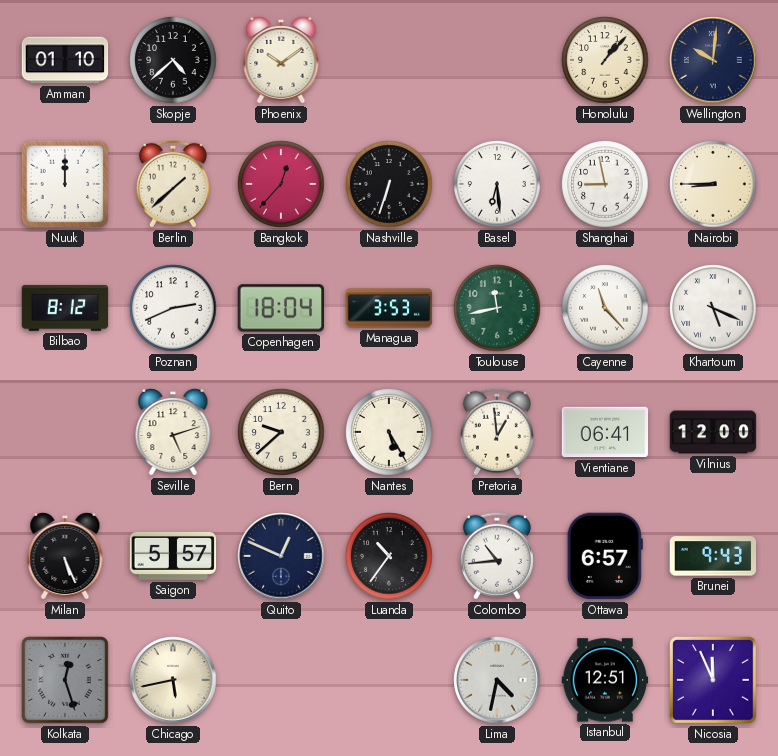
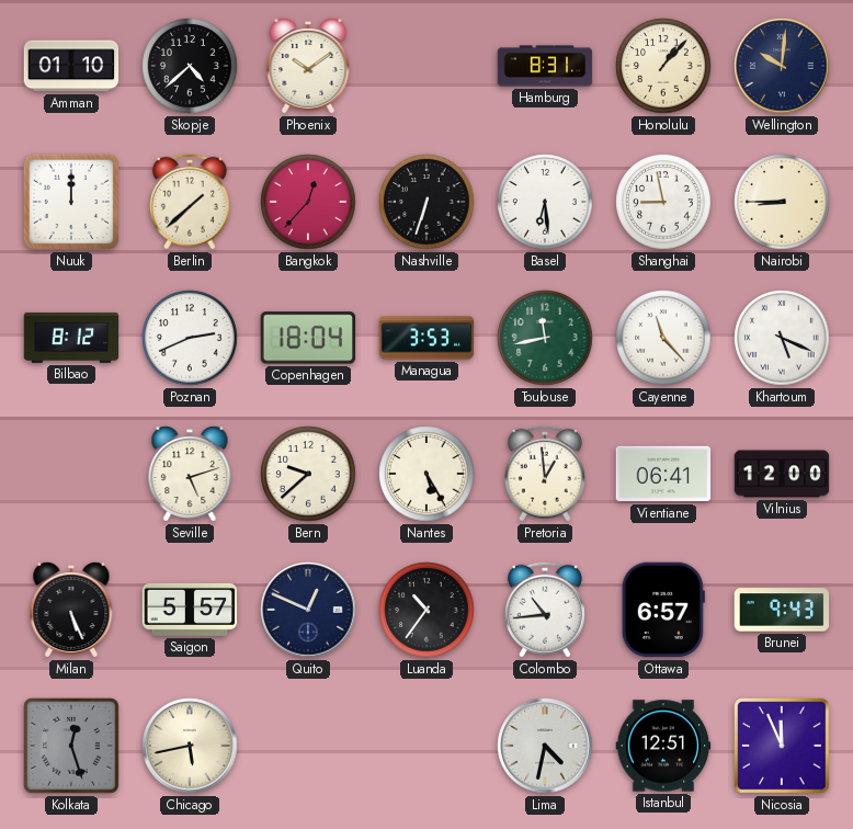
Hamburg: none -> 8:31 (545, 66)
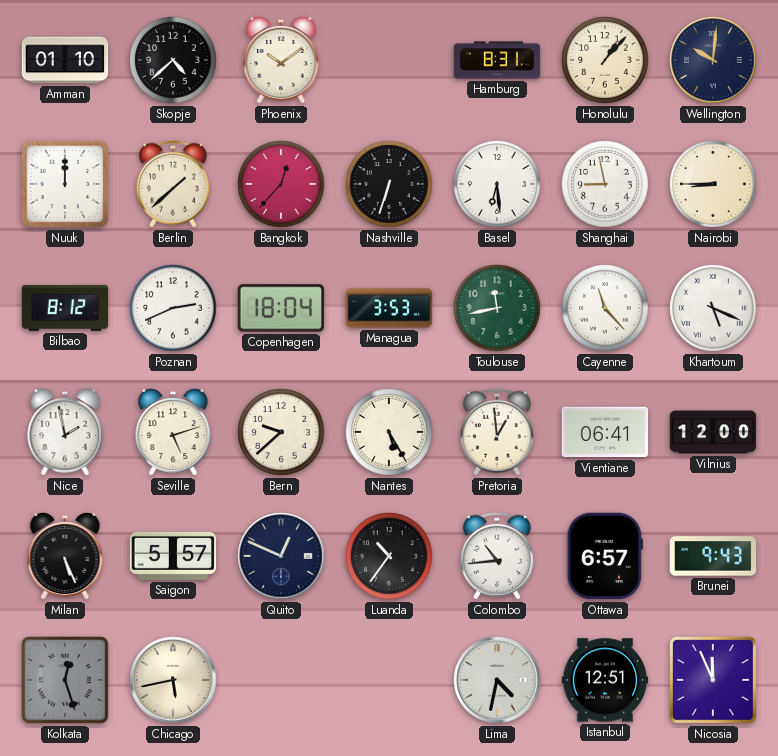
Nice: none -> 1:58 (65, 432)
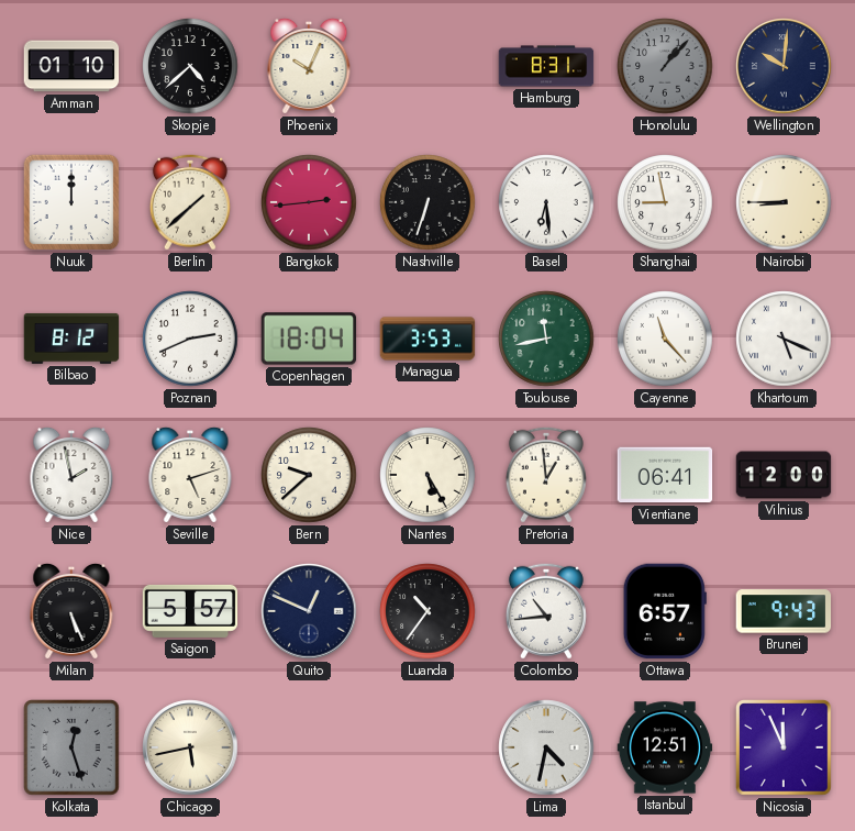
Phoenix: 10:09 -> 10:04 (309, 66)
Honolulu dial: cream -> grey (665, 66)
Bangkok: 12:37 -> 2:44 (309, 202)
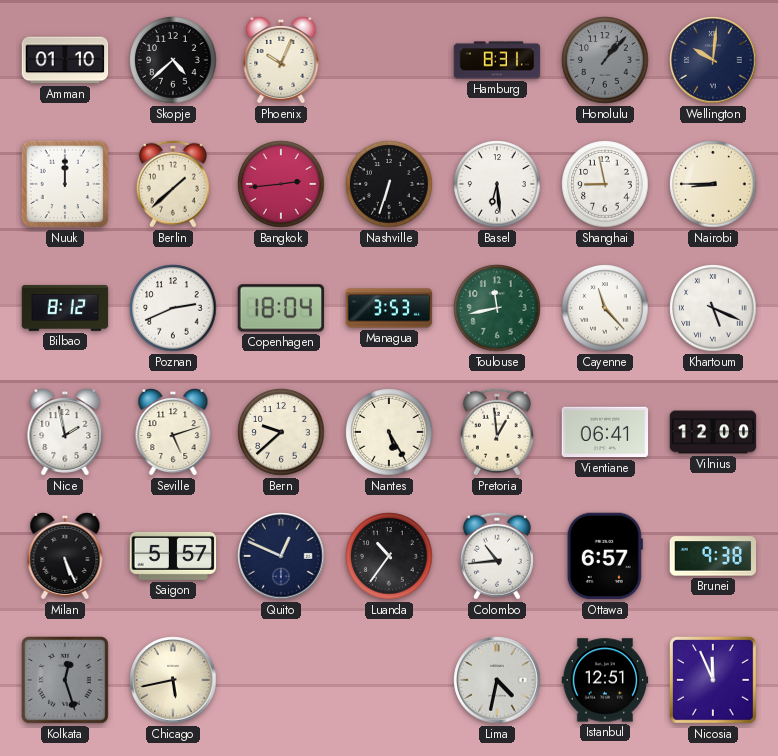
Brunei: 9:43 -> 9:38 (713, 556)
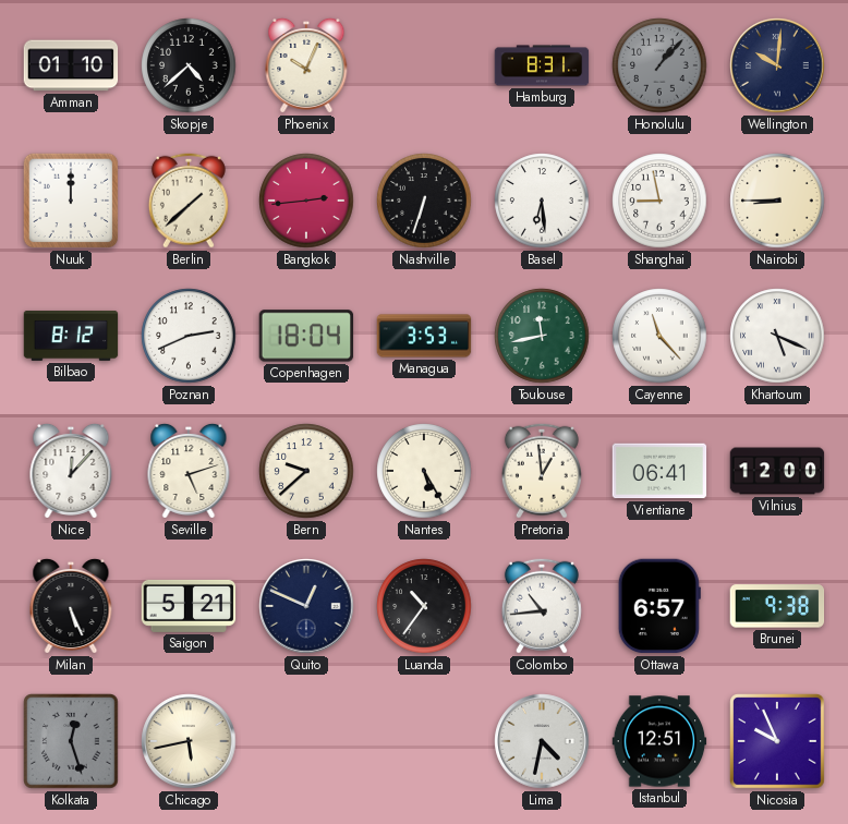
Nice: 1:58 -> 12:07 (71, 471)
Saigon: 5:57 -> 5:21 (189, 606)
Nicosia: 11:56 -> 9:56 (778, 742)
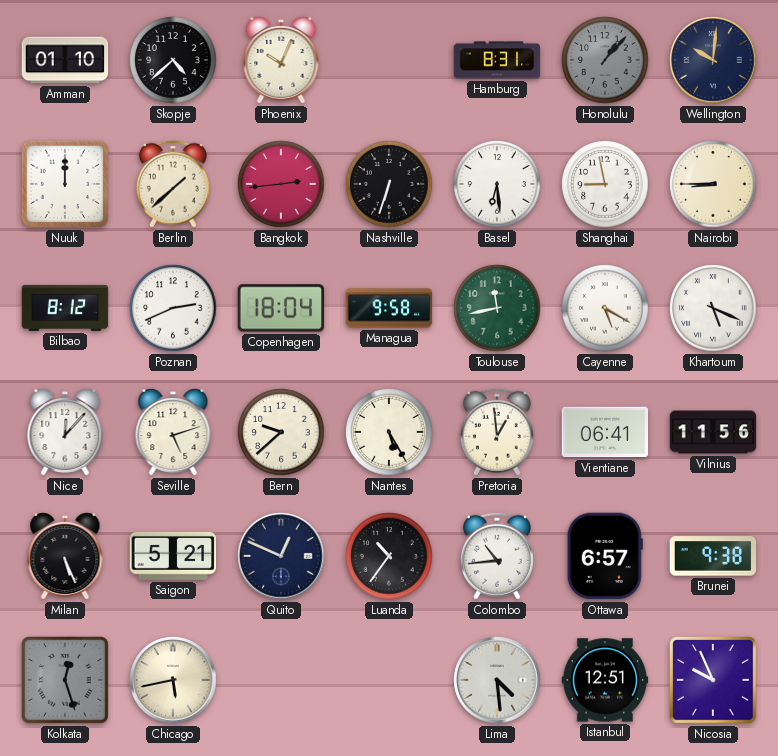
Managua: 3:53 -> 9:58 (389, 308)
Cayenne: 11:23 -> 5:20 (605, 308)
Vilnius: 12:00 -> 11:56 (713, 432)
Lima: 4:32 -> 4:29 (497, 680)
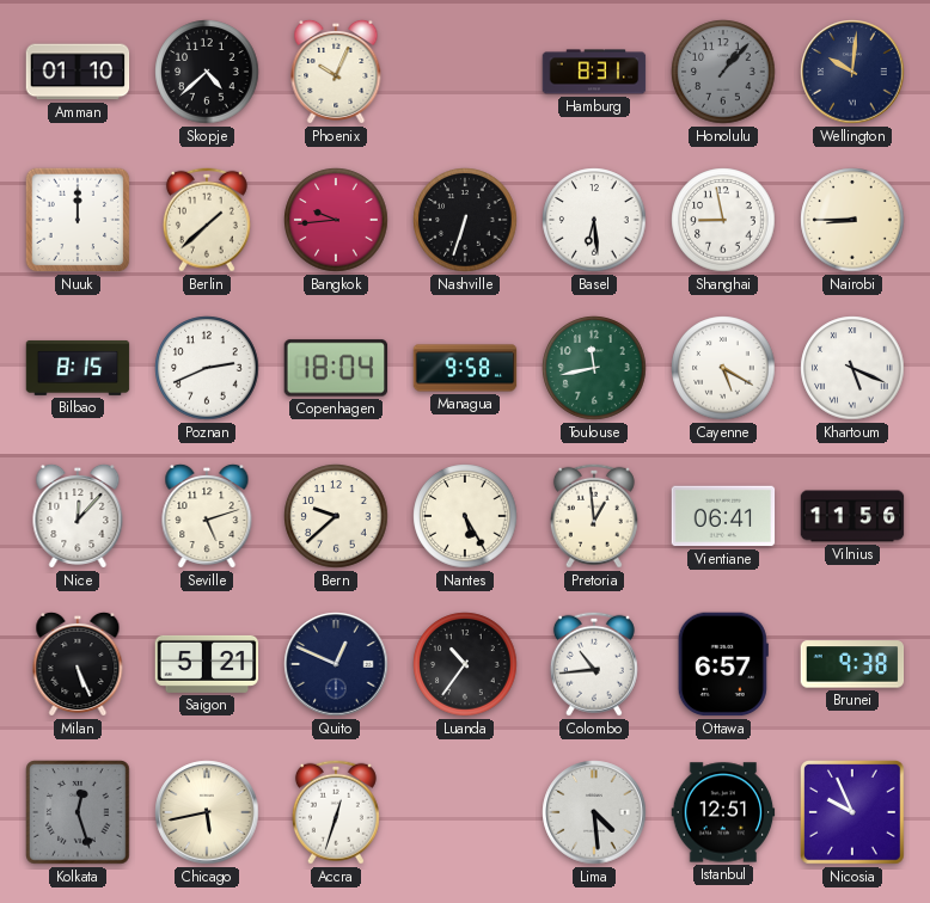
Bangkok: 2:44 -> 9:44 (336, 220)
Bilbao: 8:12 -> 8:15 (78, 368)
Accra: none -> 12:33 (336, 812)
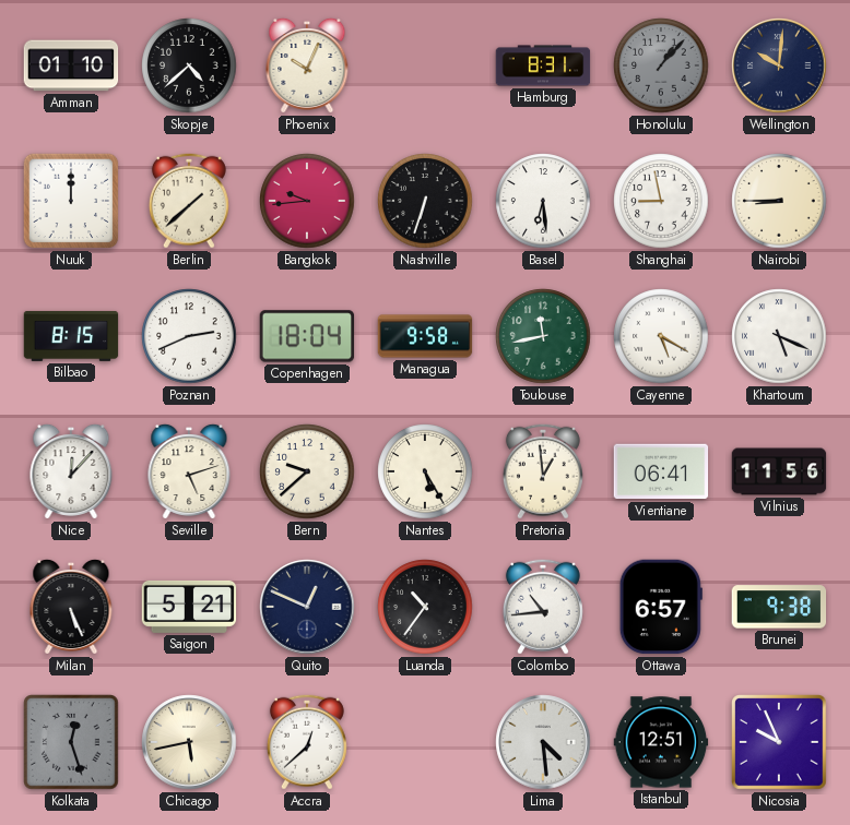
Accra: 12:33 -> 12:38 (307, 742)
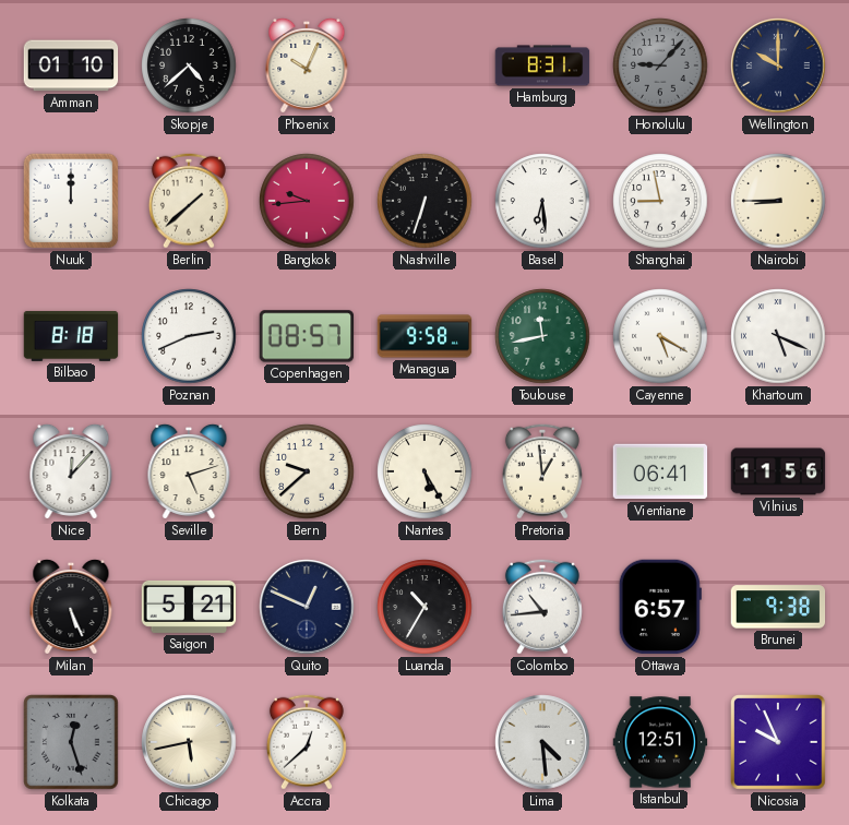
Honolulu: 1:07 -> 9:07 (660, 65)
Wellington: 10:01 -> 10:00 (778, 65)
Bilbao: 8:15 -> 8:18 (71, 336)
Copenhagen: 18:04 -> 08:57 (307, 336)
Luanda: 10:36 -> 10:35 (424, 607)
